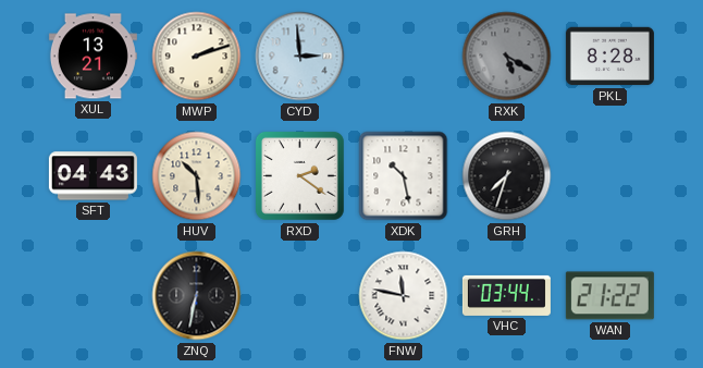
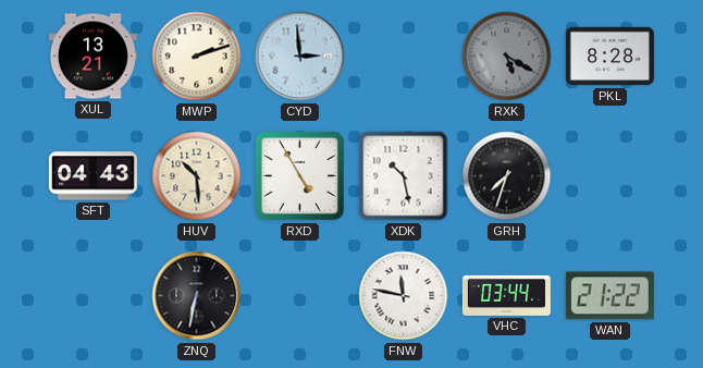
RXD: 2:21 -> 4:55 (299, 175)
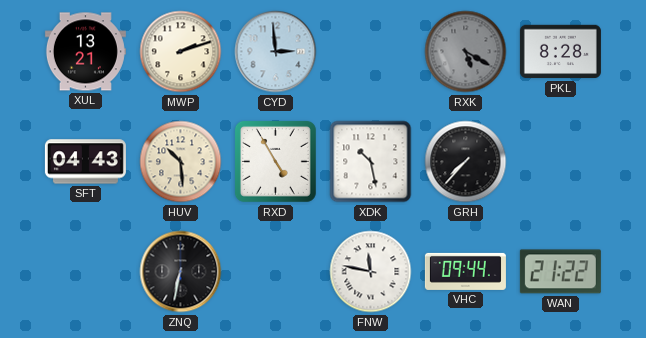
GRH: 7:33 -> 7:37 (466, 162)
VHC: 03:44 -> 09:44 (465, 271)
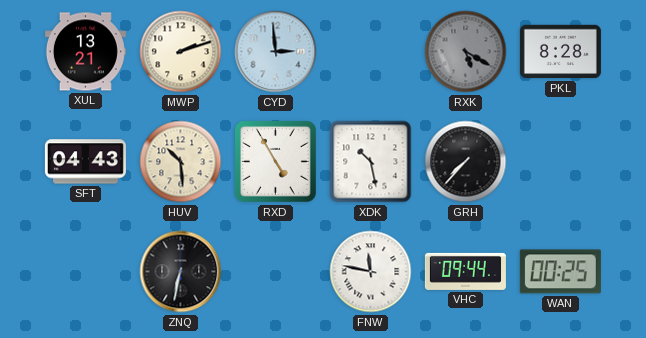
WAN: 21:22 -> 00:25 (560, 272)
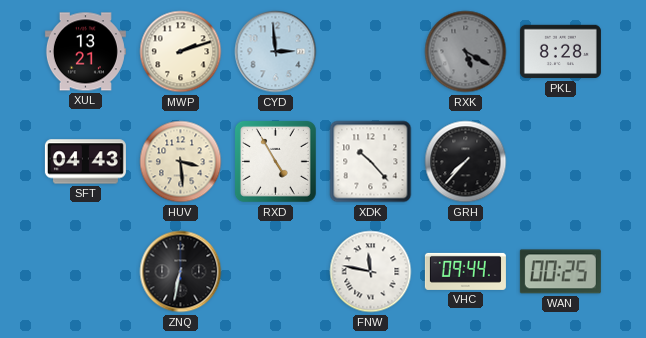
HUV: 10:29 -> 3:29 (181, 162)
XDK: 10:28 -> 10:23 (371, 162)
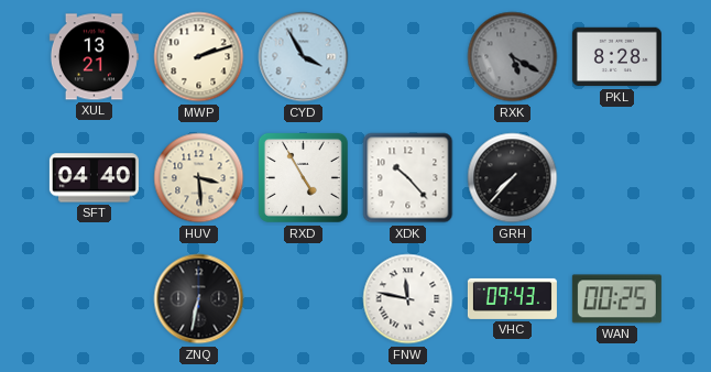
CYD: 2:59 -> 3:55 (304, 57)
SFT: 04:43 -> 04:40 (94, 178)
VHC: 09:44 -> 09:43 (512, 298)
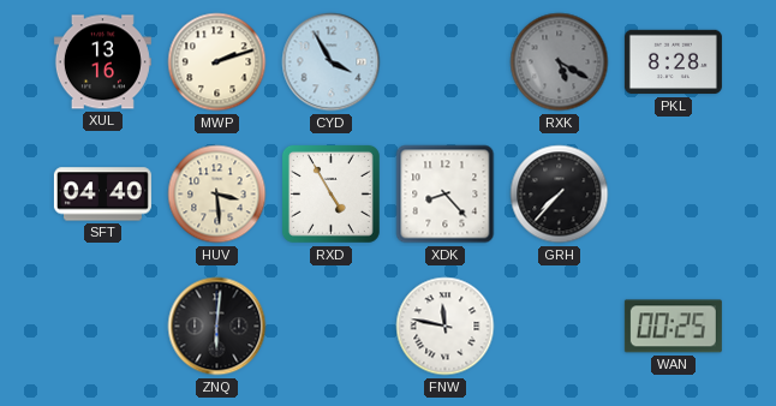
XUL: 13:21 -> 13:16 (102, 62)
XDK: 10:23 -> 8:23 (446, 195)
ZNQ: 6:32 -> 6:01 (217, 327)
VHC: 09:43 -> none (512, 298)
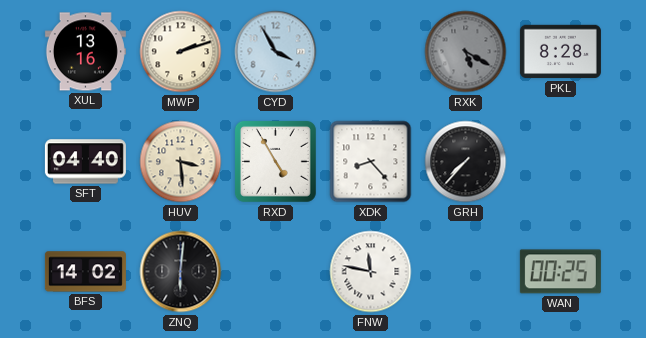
BFS: none -> 14:02 (85, 272)
